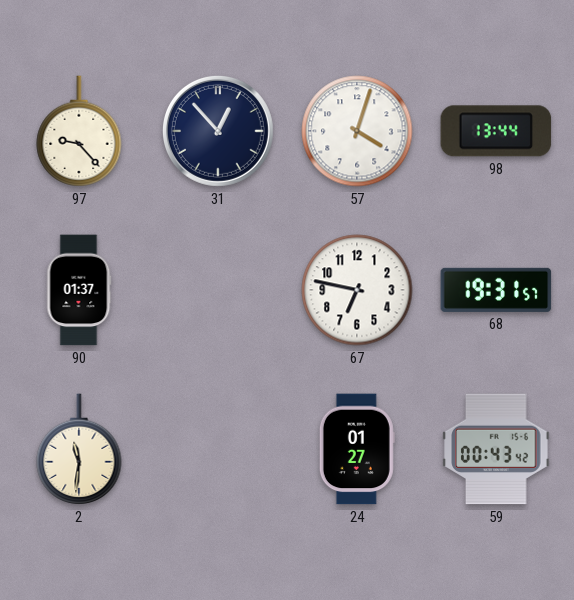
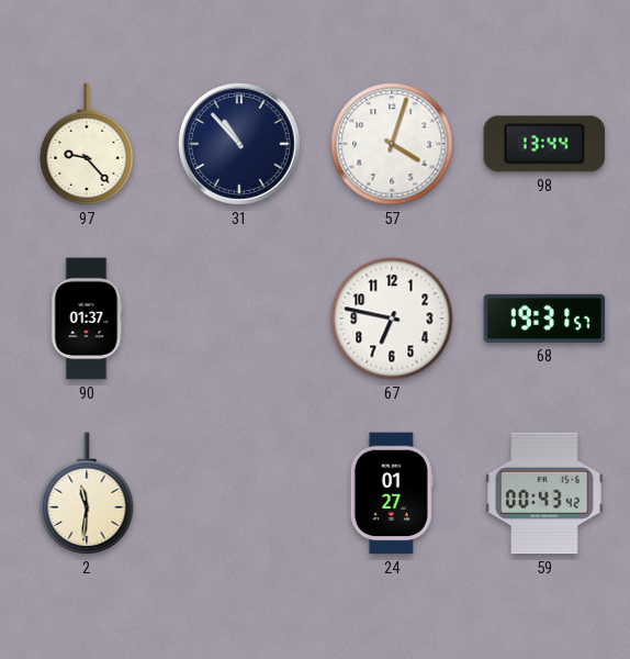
31: 12:53 -> 10:53 (239, 144)
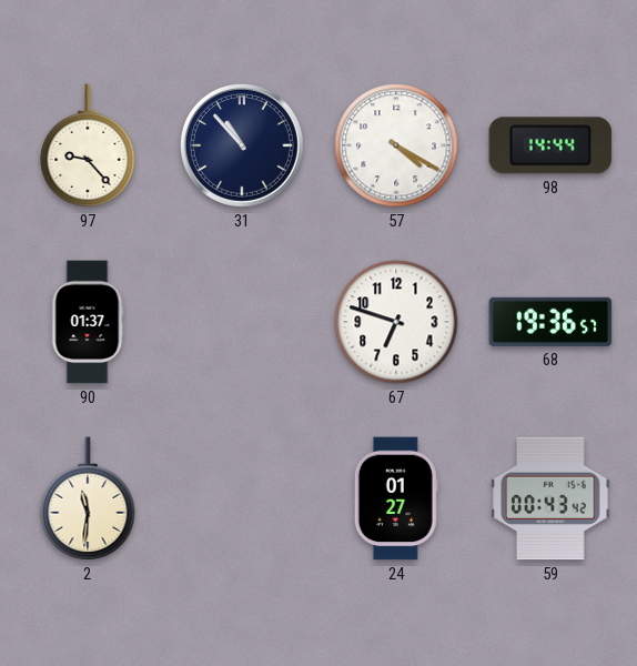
57: 4:03 -> 4:20 (396, 145)
98: 13:44 -> 14:44 (550, 145)
67: 6:47 -> 6:48 (396, 322)
68: 19:31 -> 19:36 (550, 322)
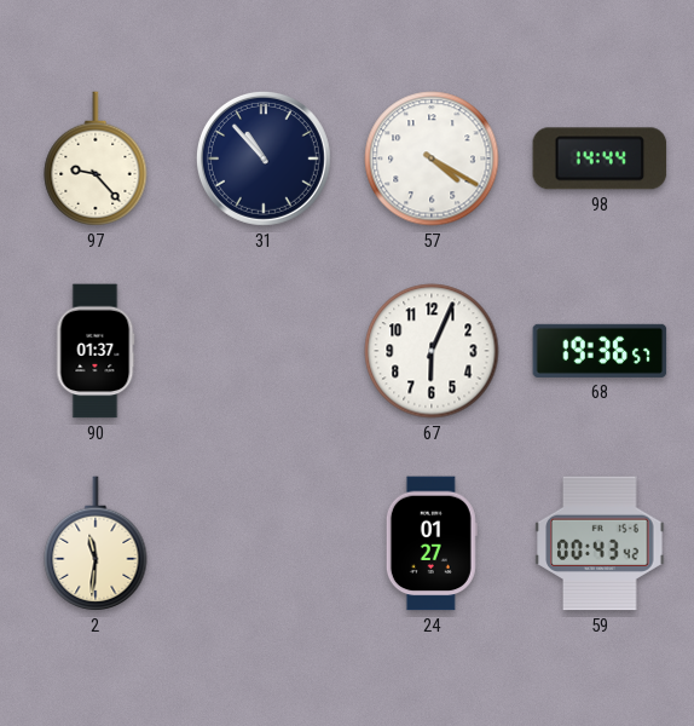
67: 6:48 -> 6:04 (432, 351)
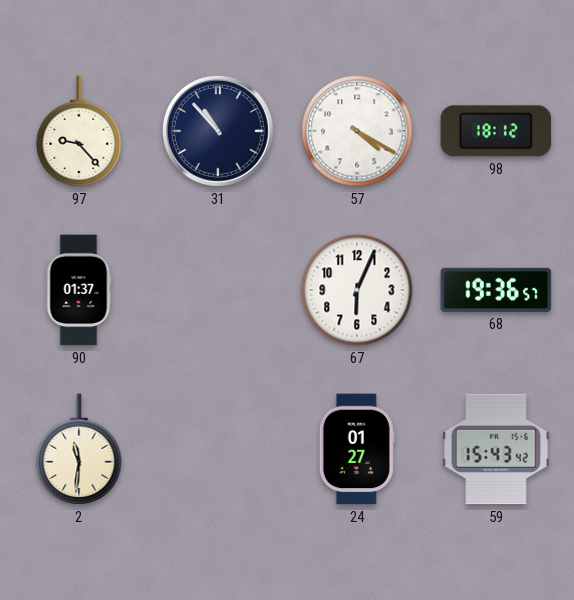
98: 14:44 -> 18:12 (496, 131)
59: 00:43 -> 15:43 (496, 449)
